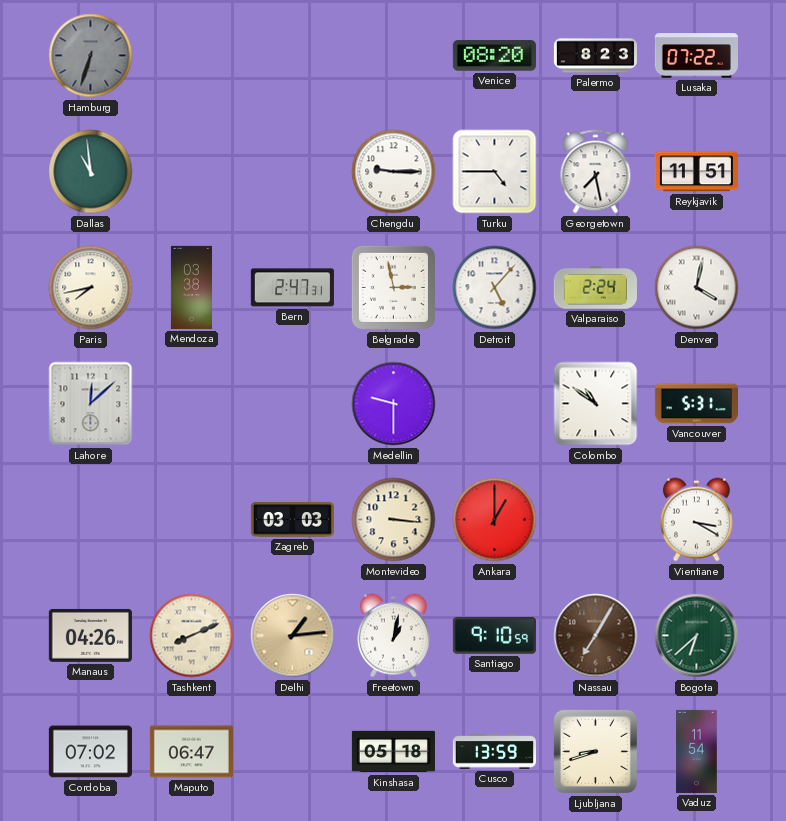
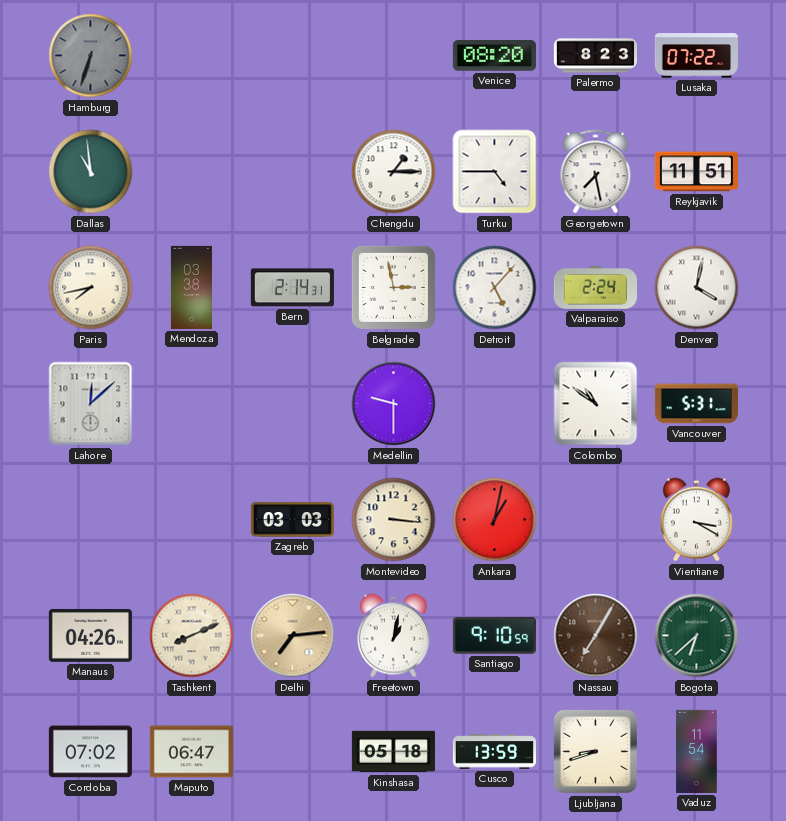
Chengdu: 9:15 -> 1:15 (394, 172)
Bern: 2:47 -> 2:14 (292, 288)
Ankara: 1:00 -> 1:02 (495, 520)
Delhi: 1:14 -> 7:14 (293, 636)
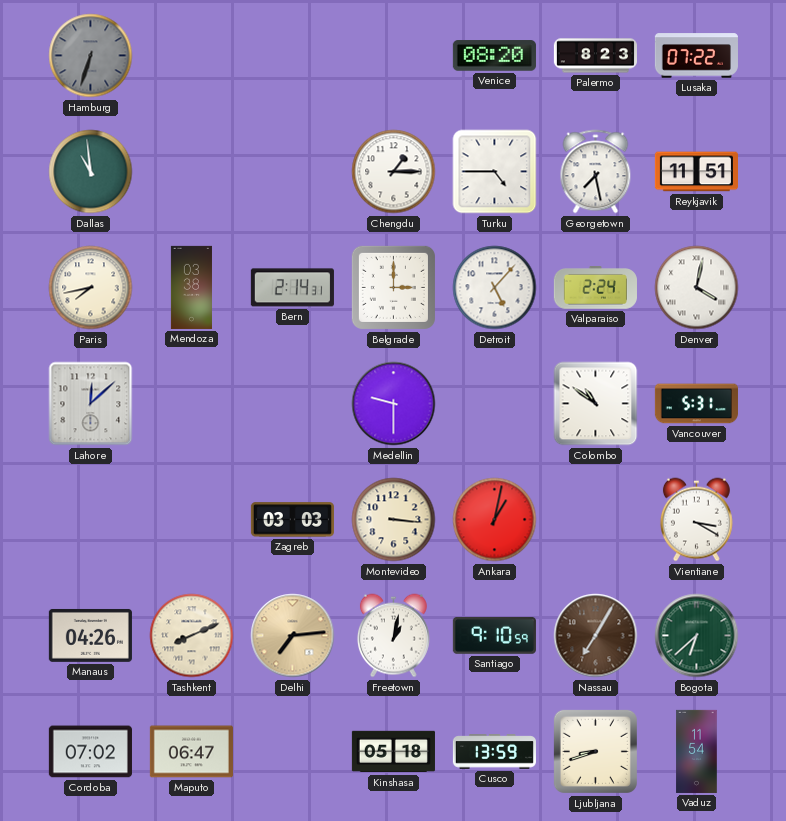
Belgrade: 2:58 -> 3:00 (393, 287)
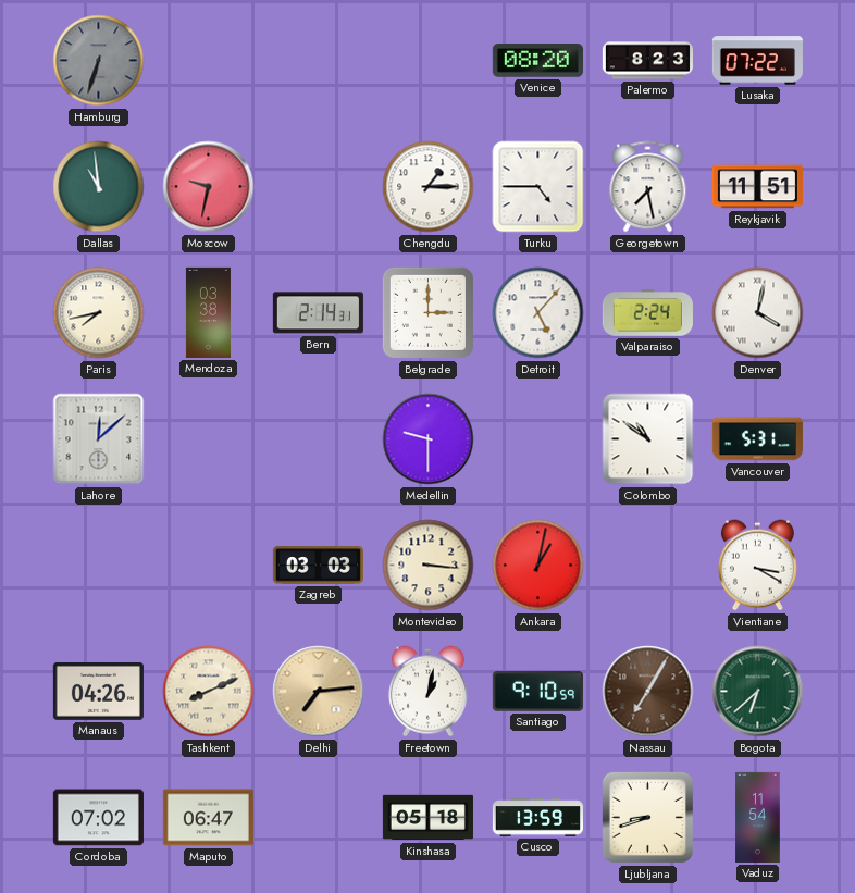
Moscow: none -> 9:32 (209, 187)
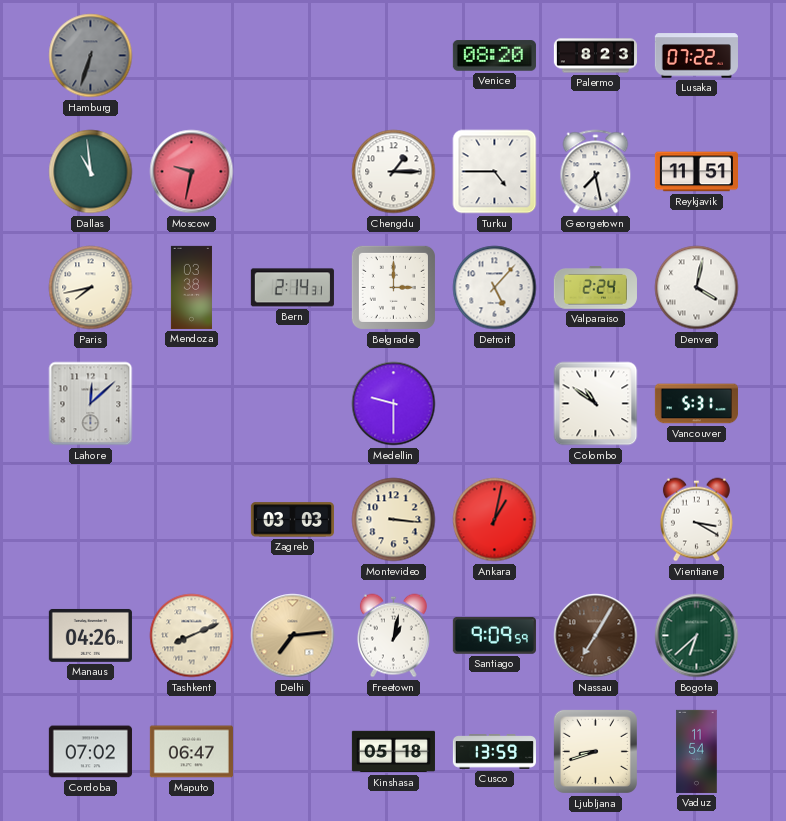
Santiago: 9:10 -> 9:09 (494, 636)
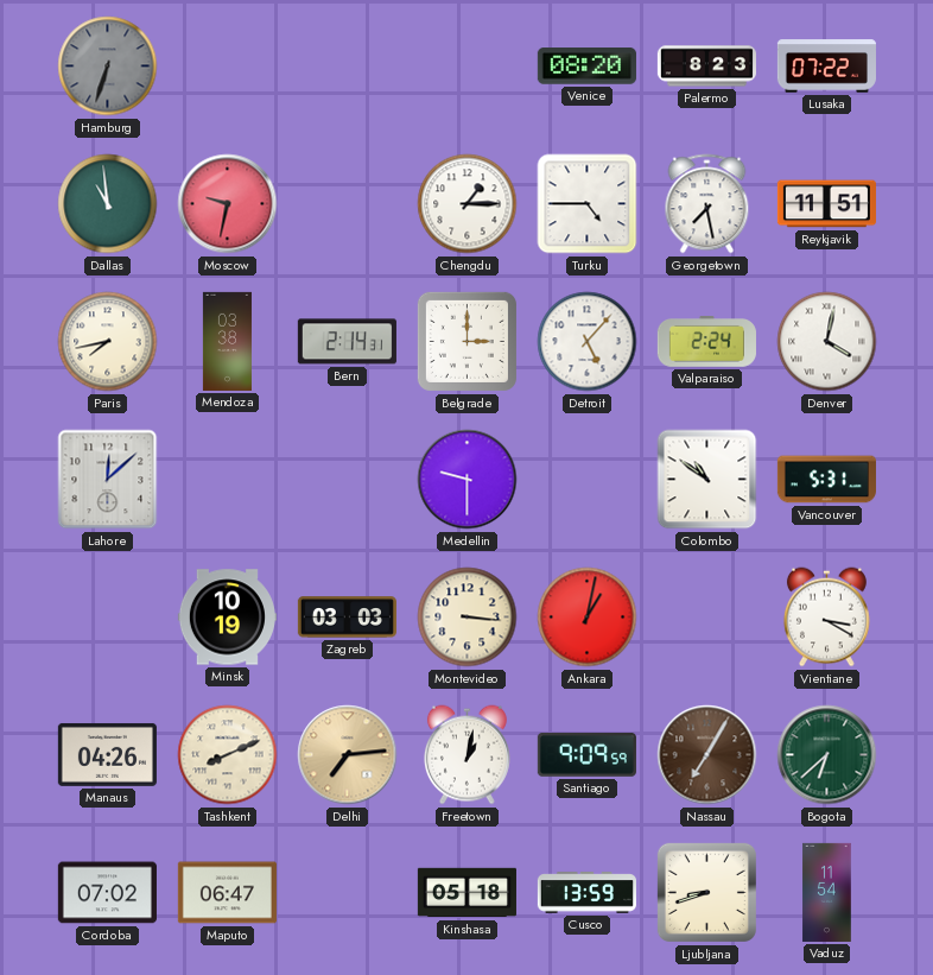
Minsk: none -> 10:19 (227, 618)
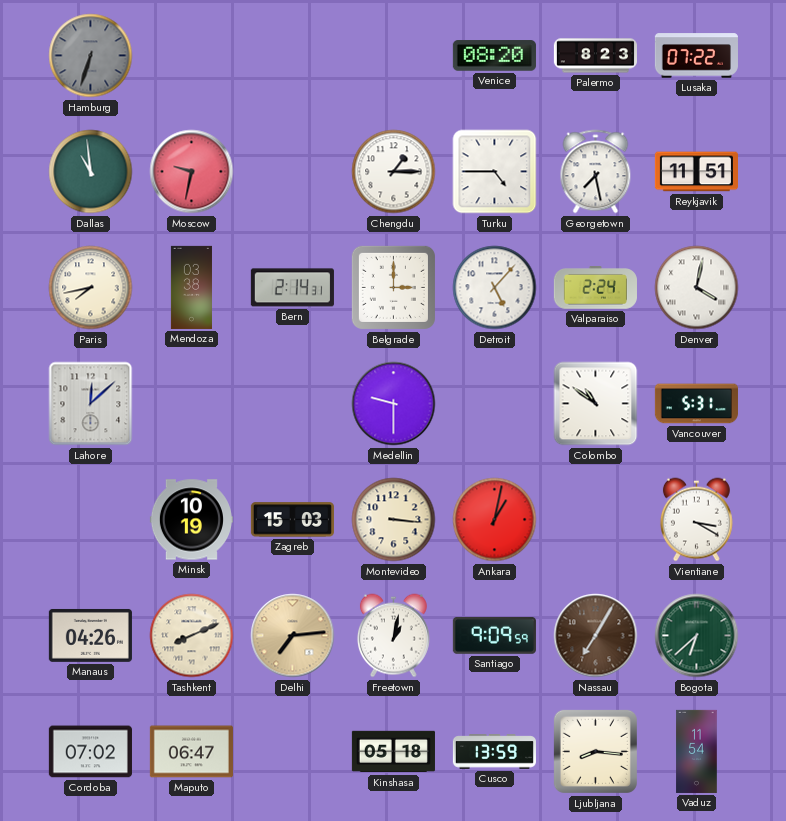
Zagreb: 03:03 -> 15:03 (292, 520)
Ljubljana: 8:42 -> 8:16 (595, 751)
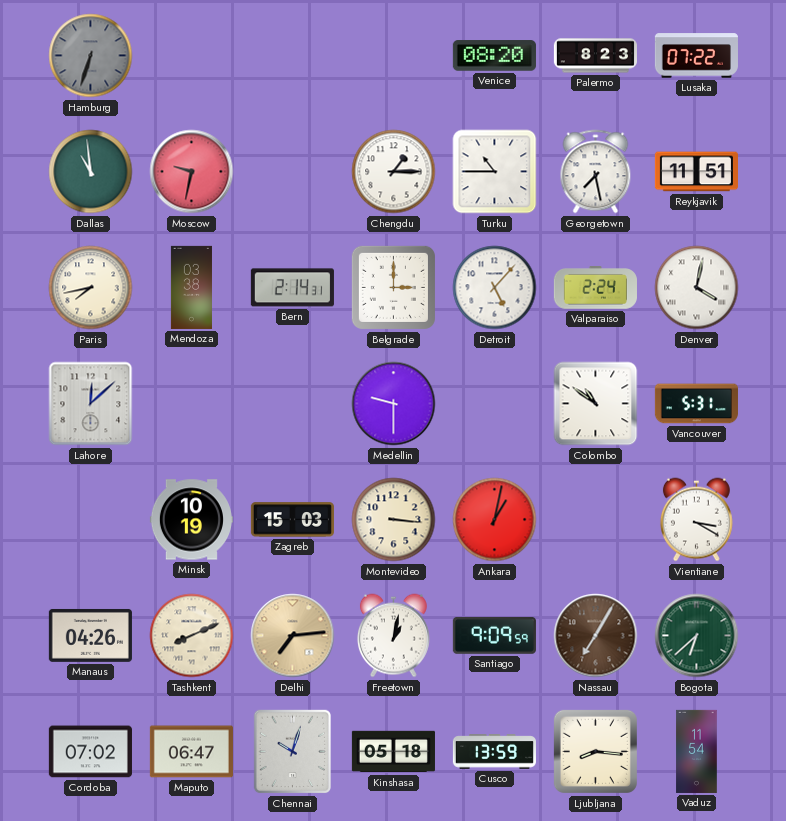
Turku: 4:45 -> 10:45 (495, 172)
Chennai: none -> 10:03 (293, 752)
